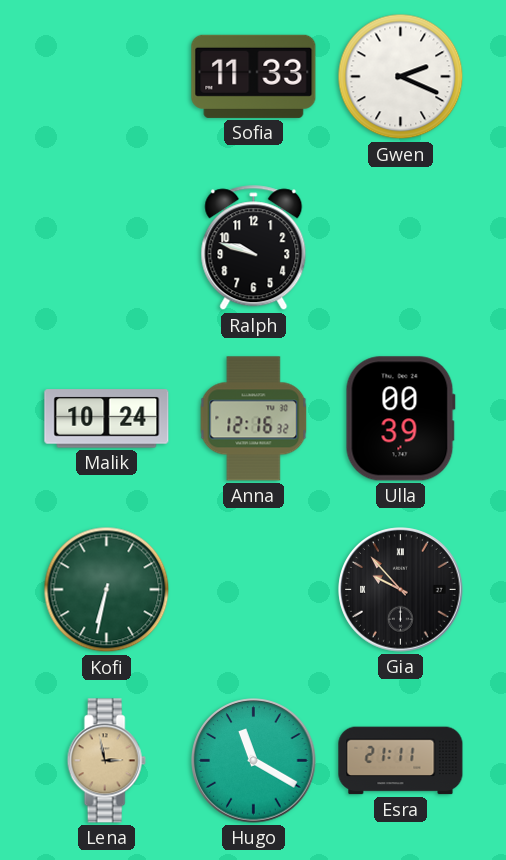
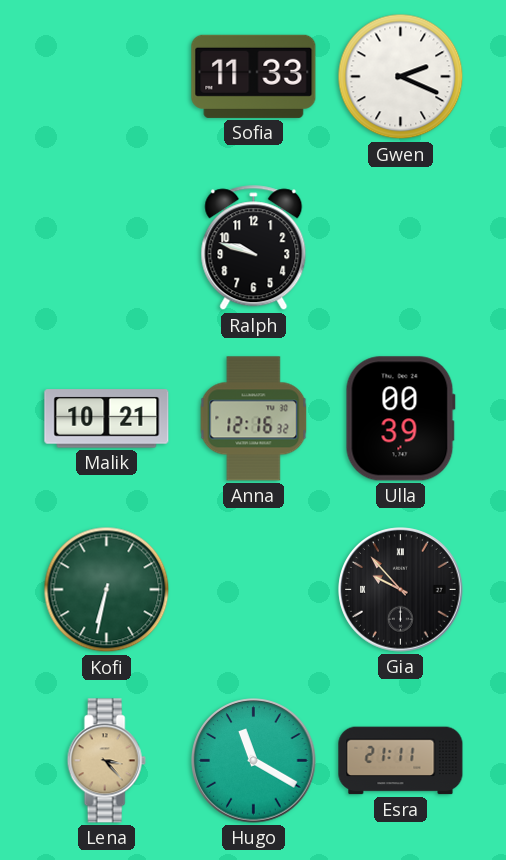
Malik: 10:24 -> 10:21 (107, 419)
Lena: 2:58 -> 3:23 (106, 761)
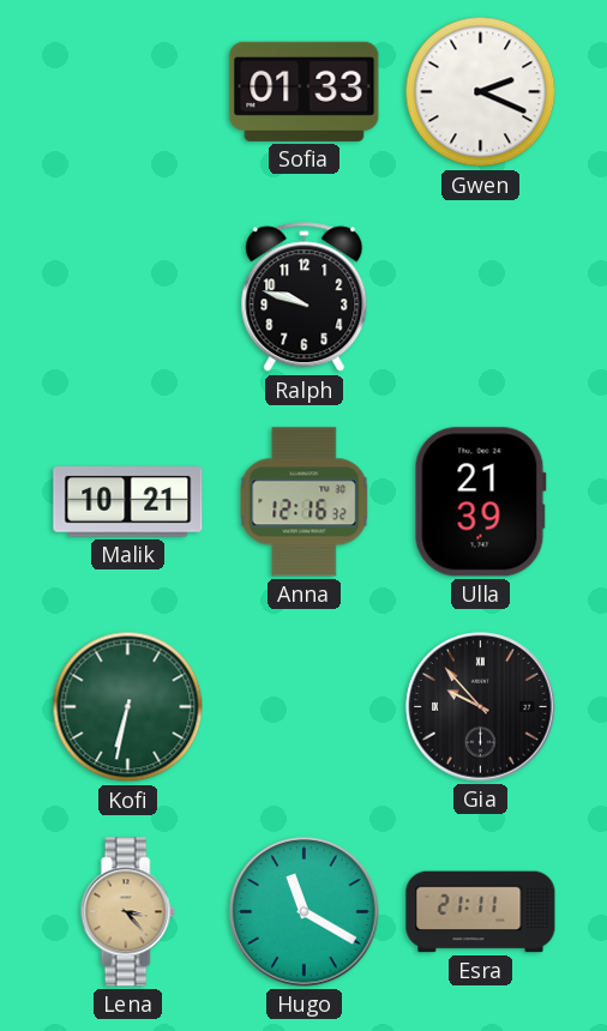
Sofia: 11:33 -> 01:33 (305, 91)
Ulla: 00:39 -> 21:39 (480, 502)
